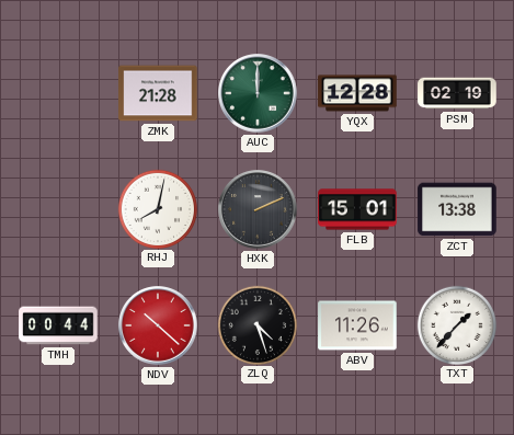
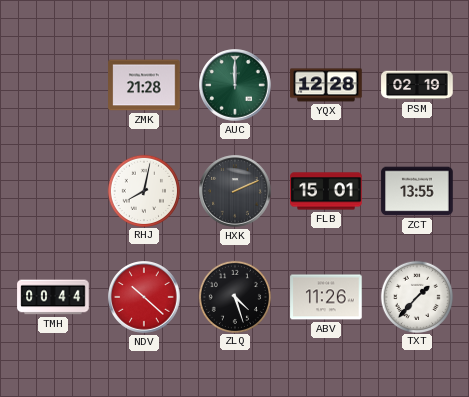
ZCT: 13:38 -> 13:55 (417, 191)
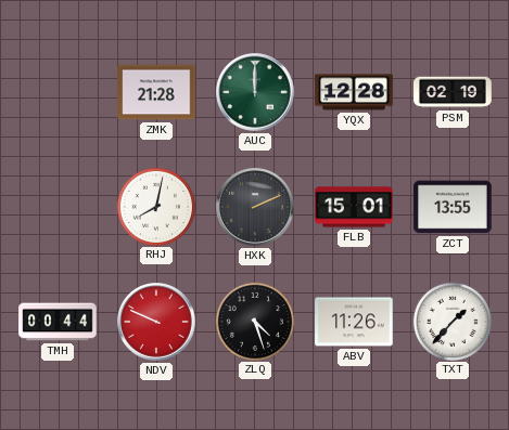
NDV: 10:22 -> 9:49 (156, 322)
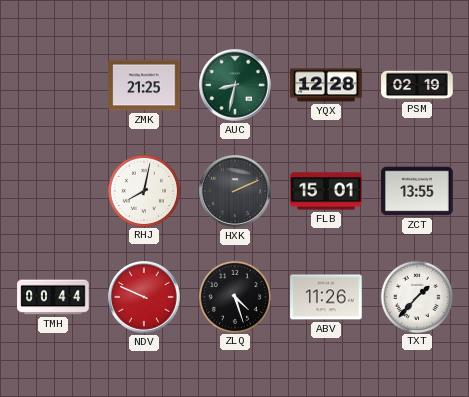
ZMK: 21:28 -> 21:25 (144, 85)
AUC: 12:00 -> 8:32 (235, 85)
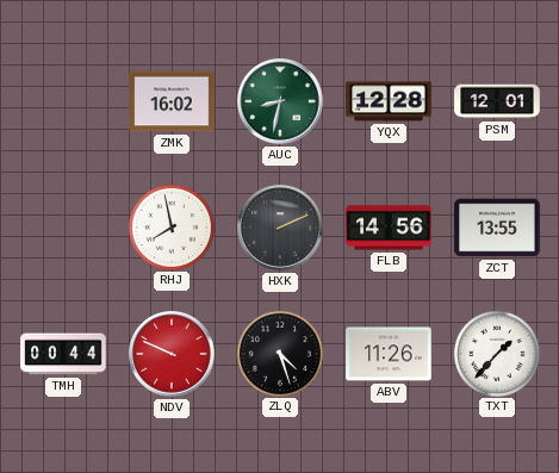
ZMK: 21:25 -> 16:02 (172, 101)
PSM: 02:19 -> 12:01 (497, 101)
RHJ: 8:02 -> 7:58 (170, 226)
FLB: 15:01 -> 14:56 (389, 228)
